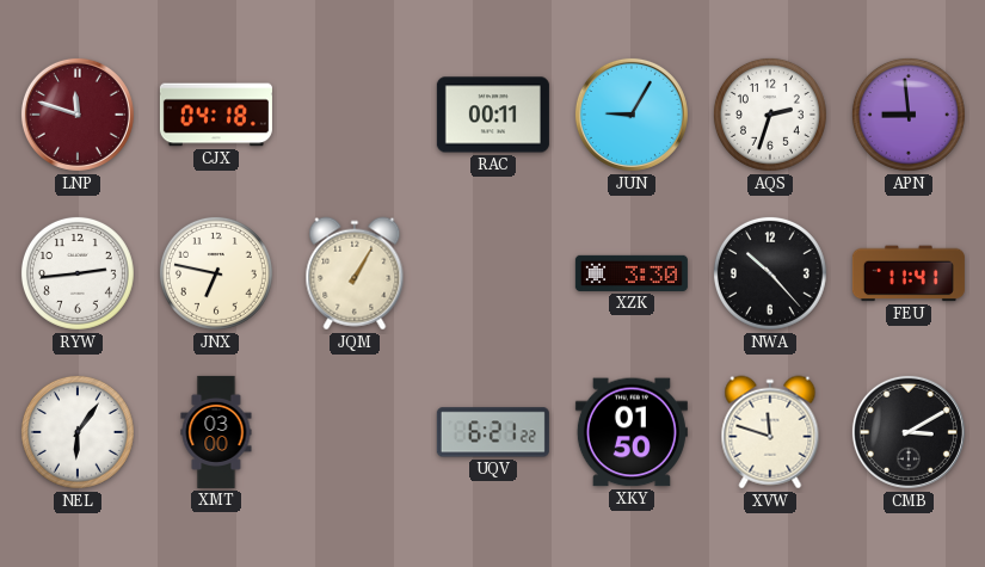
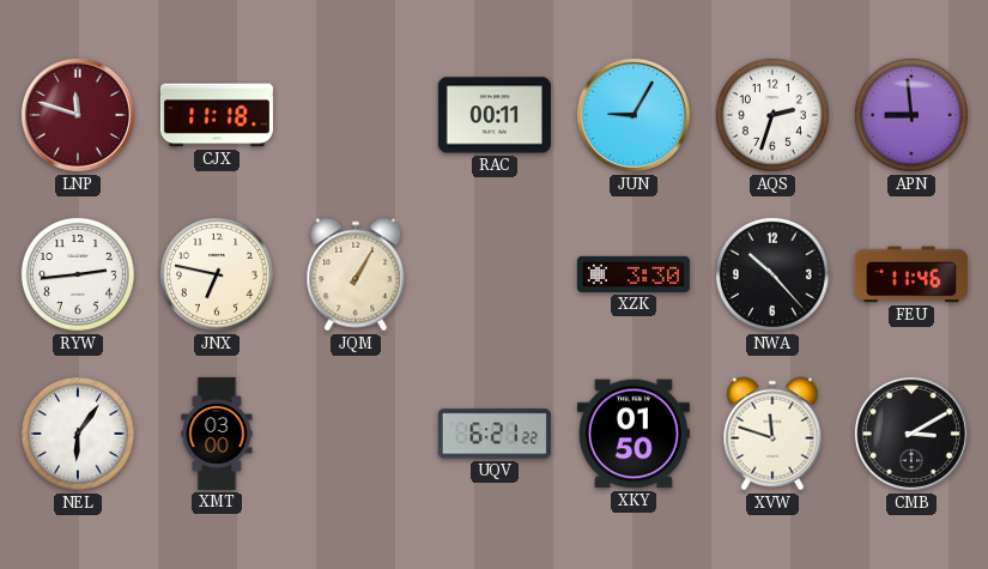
CJX: 04:18 -> 11:18 (217, 115)
FEU: 11:41 -> 11:46 (911, 274)
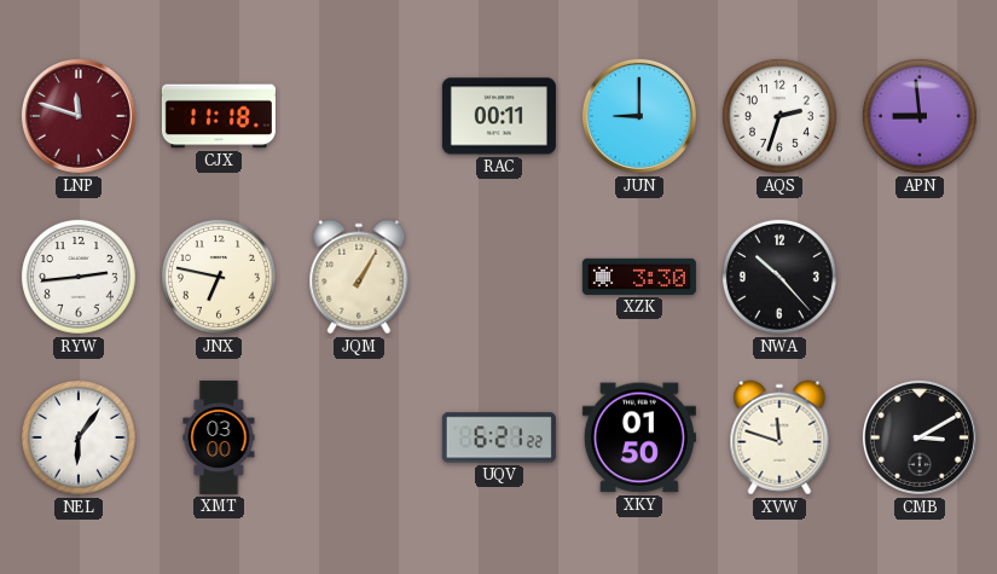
JUN: 9:05 -> 9:00 (639, 116)
FEU: 11:46 -> none (911, 274)
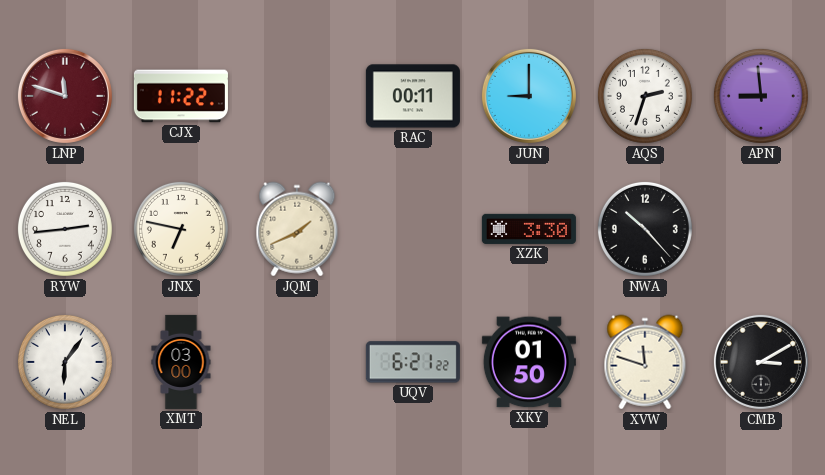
CJX: 11:18 -> 11:22 (181, 96)
JQM: 1:05 -> 1:41 (297, 229)
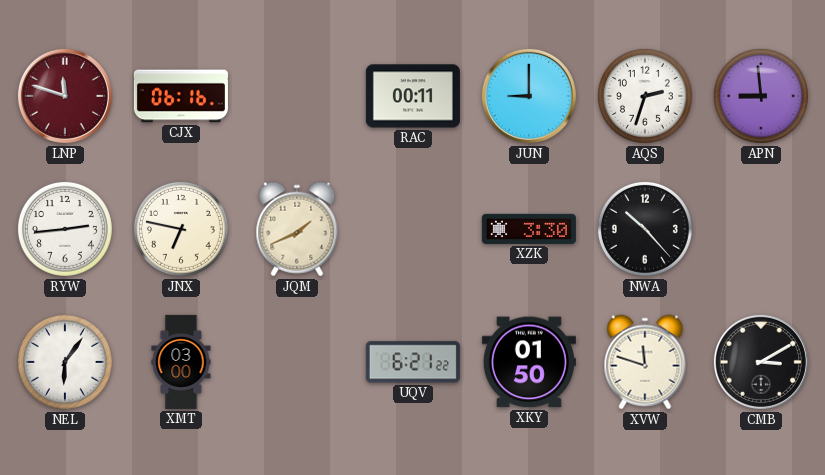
CJX: 11:22 -> 06:16 (181, 96)
